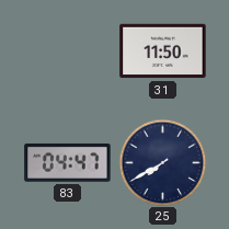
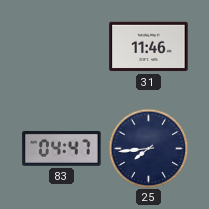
31: 11:50 -> 11:46 (149, 47)
25: 7:40 -> 7:44 (148, 148)
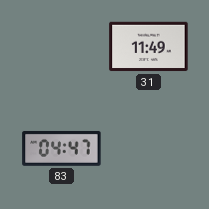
31: 11:46 -> 11:49 (149, 47)
25: 7:44 -> none (148, 148)
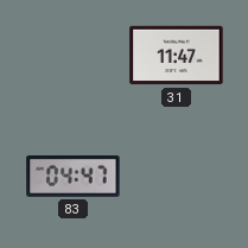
31: 11:49 -> 11:47 (177, 56)
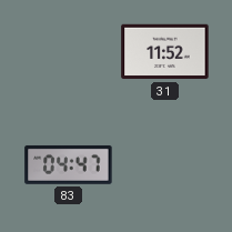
31: 11:47 -> 11:52 (165, 52)
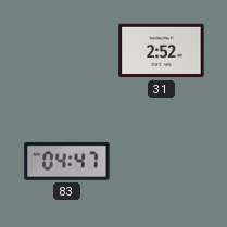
31: 11:52 -> 2:52 (162, 51)
